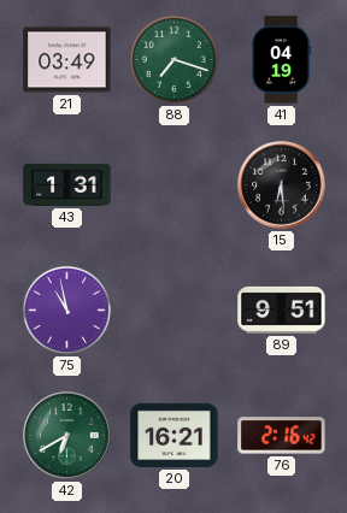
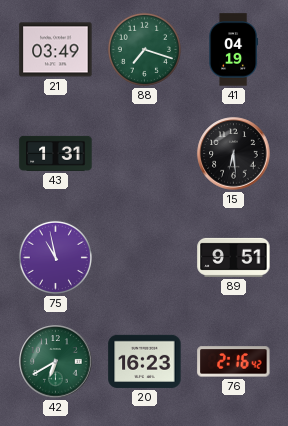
20: 16:21 -> 16:23 (145, 361)
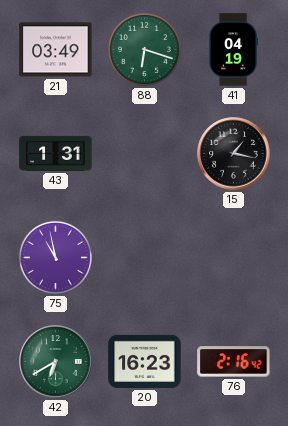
88: 7:18 -> 6:18 (144, 49)
15: 6:29 -> 1:17 (234, 154)
89: 9:51 -> none (234, 257)
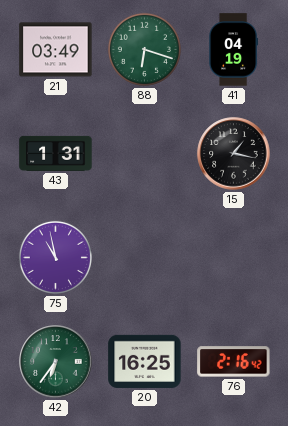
42: 6:40 -> 6:36 (56, 362)
20: 16:23 -> 16:25 (145, 361)
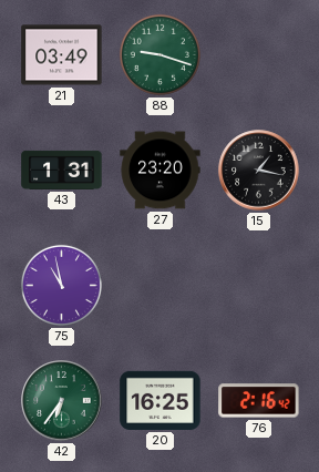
88: 6:18 -> 9:18 (159, 54)
41: 04:19 -> none (234, 50)
27: none -> 23:20 (161, 171)
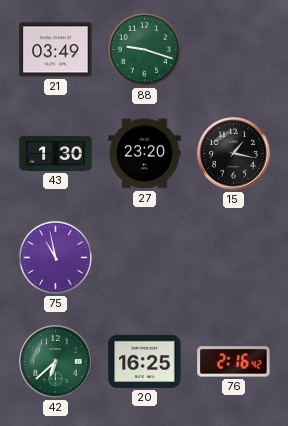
43: 1:31 -> 1:30 (56, 153)
42: 6:36 -> 6:38 (56, 362)
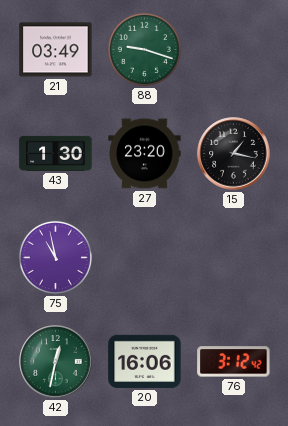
42: 6:38 -> 12:32 (56, 362)
20: 16:25 -> 16:06 (145, 361)
76: 2:16 -> 3:12 (234, 362)
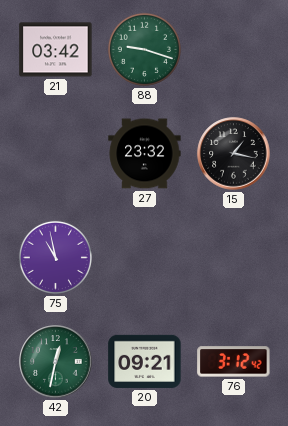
21: 03:49 -> 03:42 (56, 50)
43: 1:30 -> none (56, 153)
27: 23:20 -> 23:32 (145, 154)
20: 16:06 -> 09:21 (145, 361)
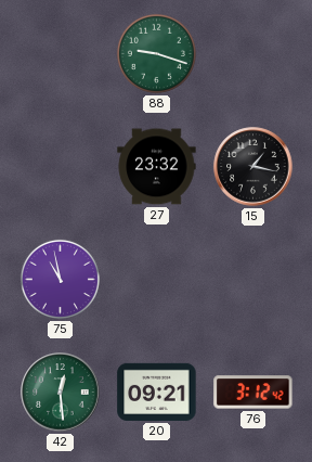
21: 03:42 -> none (56, 50)
42: 12:32 -> 12:29 (61, 393)
